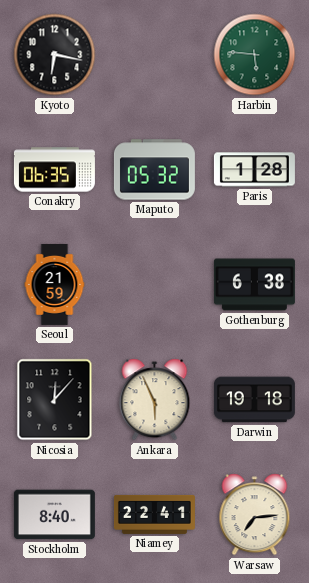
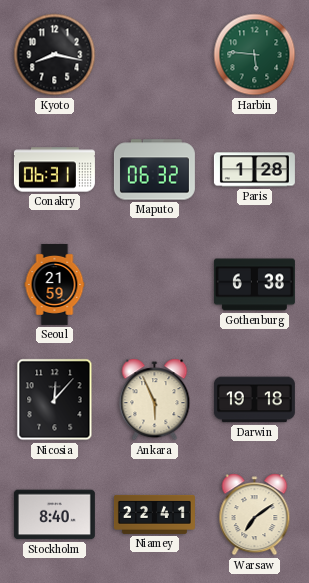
Kyoto: 6:17 -> 8:17 (55, 55)
Conakry: 06:35 -> 06:31 (54, 170)
Maputo: 05:32 -> 06:32 (154, 170)
Warsaw: 7:14 -> 7:09 (255, 515)
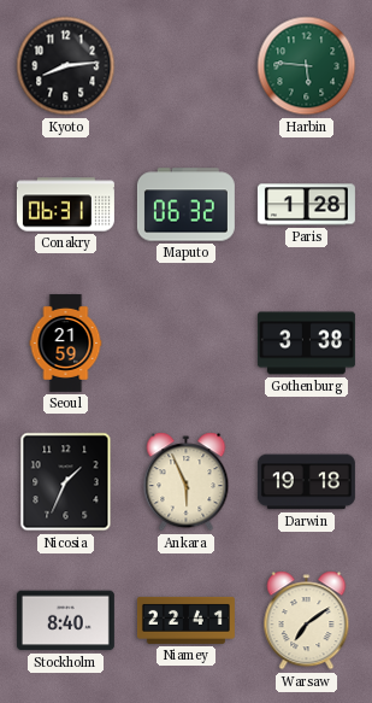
Kyoto: 8:17 -> 8:14 (66, 66)
Gothenburg: 6:38 -> 3:38 (306, 344)
Nicosia: 12:07 -> 1:34 (66, 482)
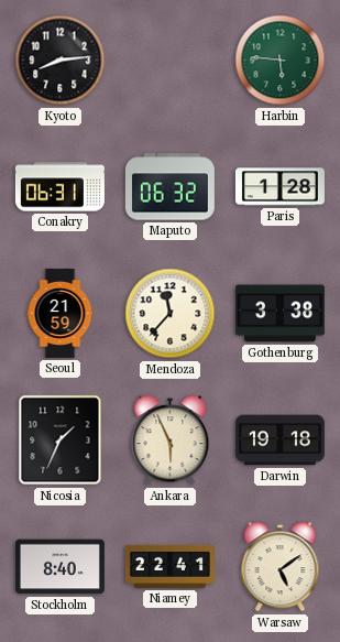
Mendoza: none -> 11:37 (171, 314)
Warsaw: 7:09 -> 5:09 (281, 567)
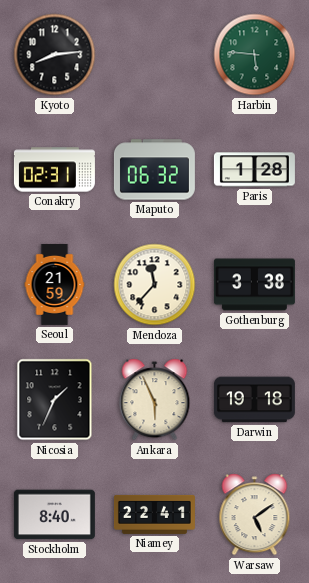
Conakry: 06:31 -> 02:31 (54, 170)
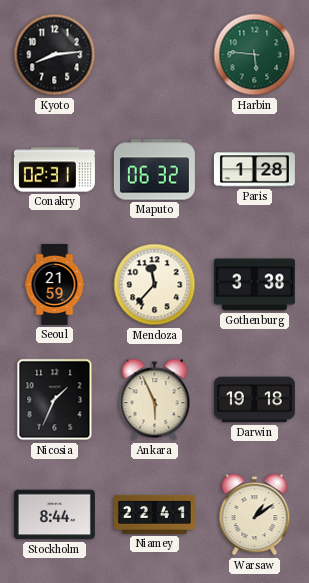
Stockholm: 8:40 -> 8:44 (54, 515)
Warsaw: 5:09 -> 1:09 (255, 515)
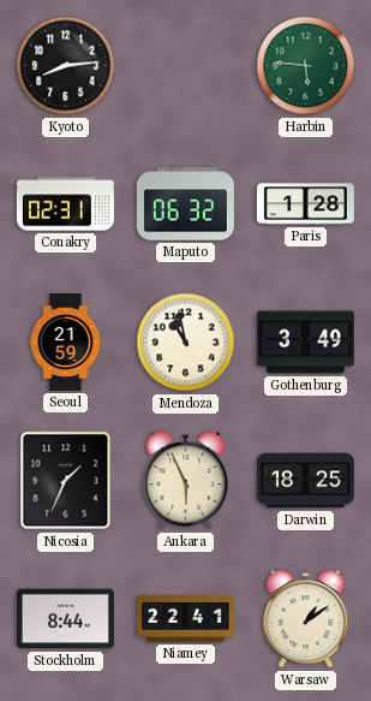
Mendoza: 11:37 -> 10:58 (186, 343)
Gothenburg: 3:38 -> 3:49 (305, 343)
Darwin: 19:18 -> 18:25 (305, 481)
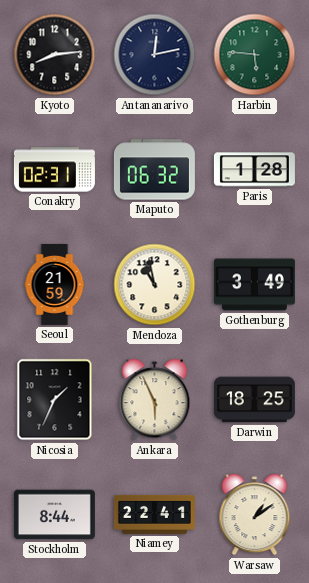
Antananarivo: none -> 12:13 (155, 55)
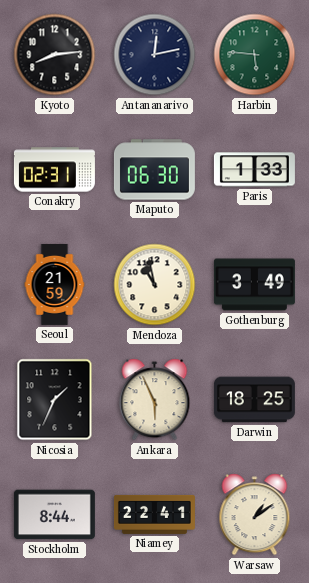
Maputo: 06:32 -> 06:30 (154, 170)
Paris: 1:28 -> 1:33 (254, 170)
